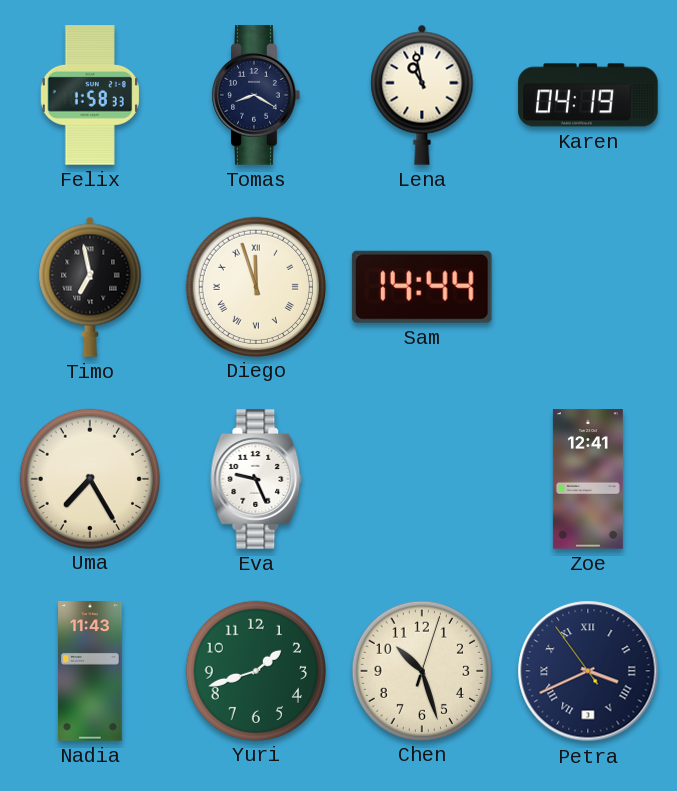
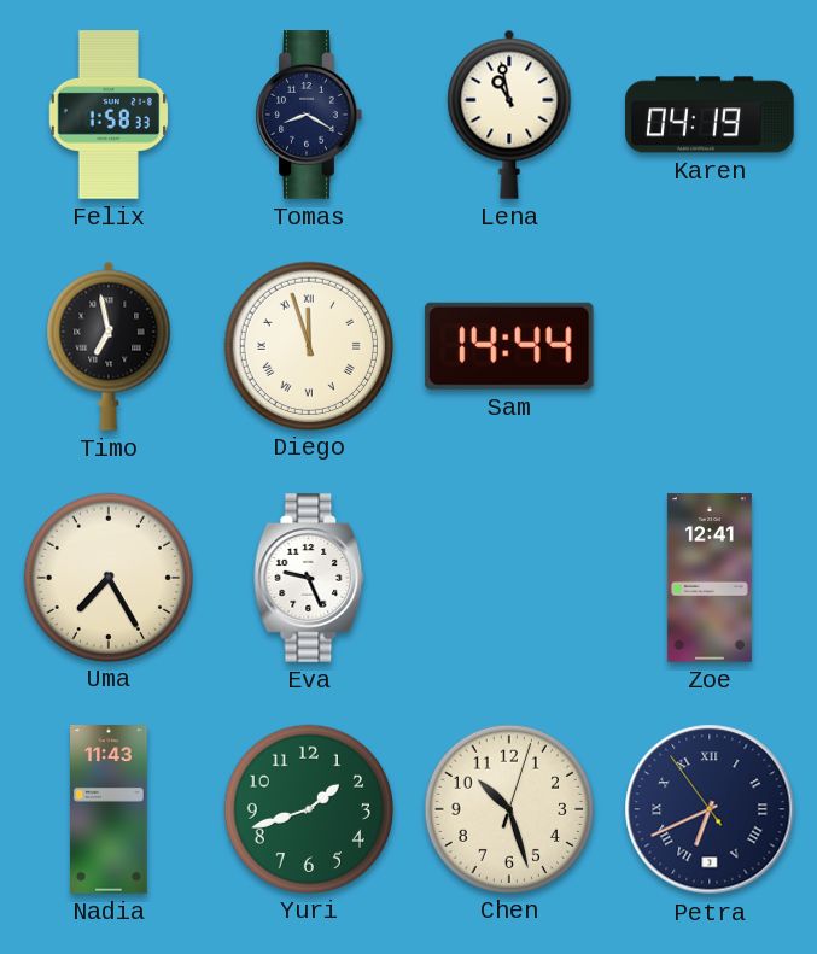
Petra: 3:40 -> 6:40 (710, 809)
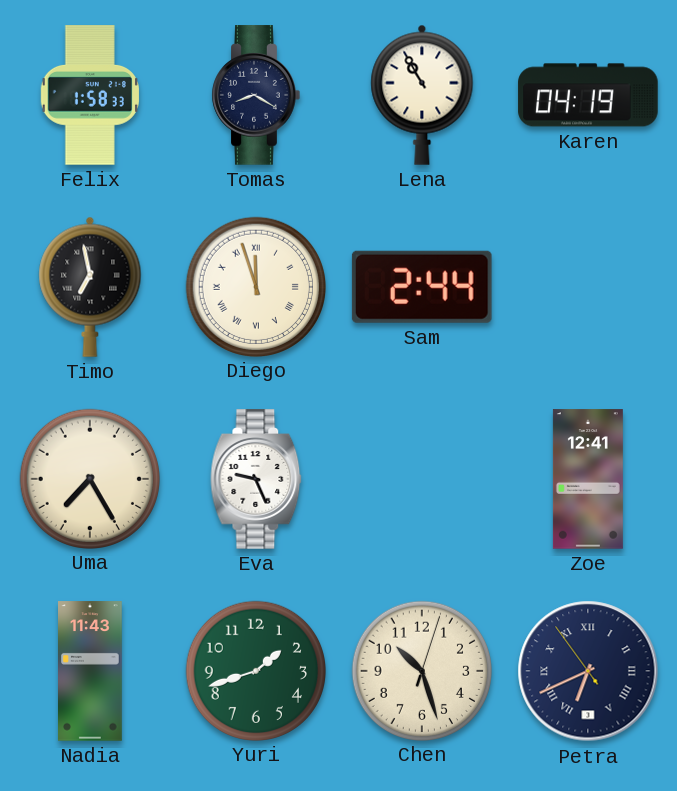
Lena: 10:58 -> 10:55 (422, 95)
Sam: 14:44 -> 2:44 (422, 287)
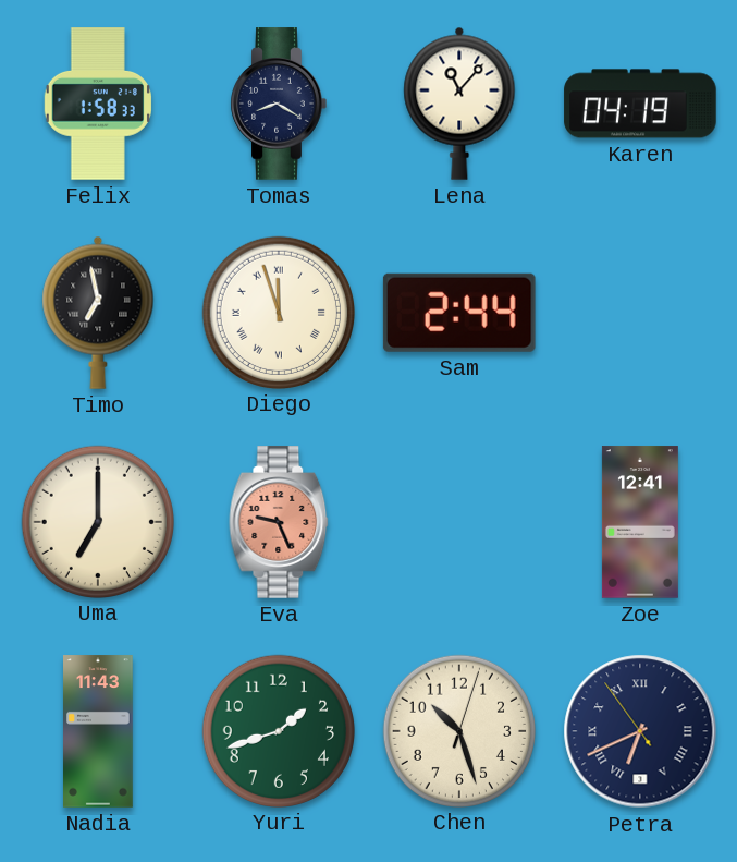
Lena: 10:55 -> 11:07 (459, 104)
Uma: 7:25 -> 7:00 (97, 521)
Eva dial: white -> salmon (279, 522)
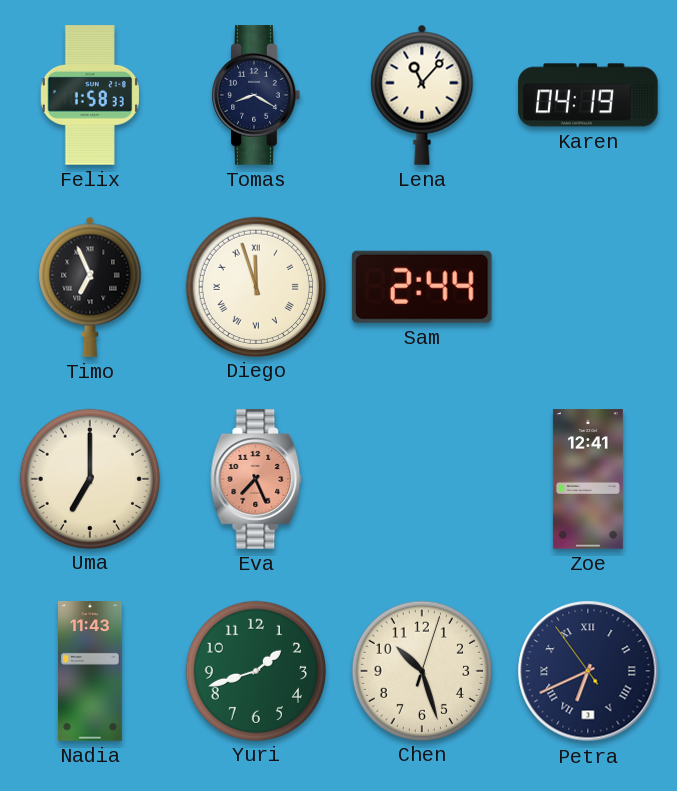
Timo: 6:58 -> 6:56 (90, 287)
Eva: 9:26 -> 7:26 (256, 479)
